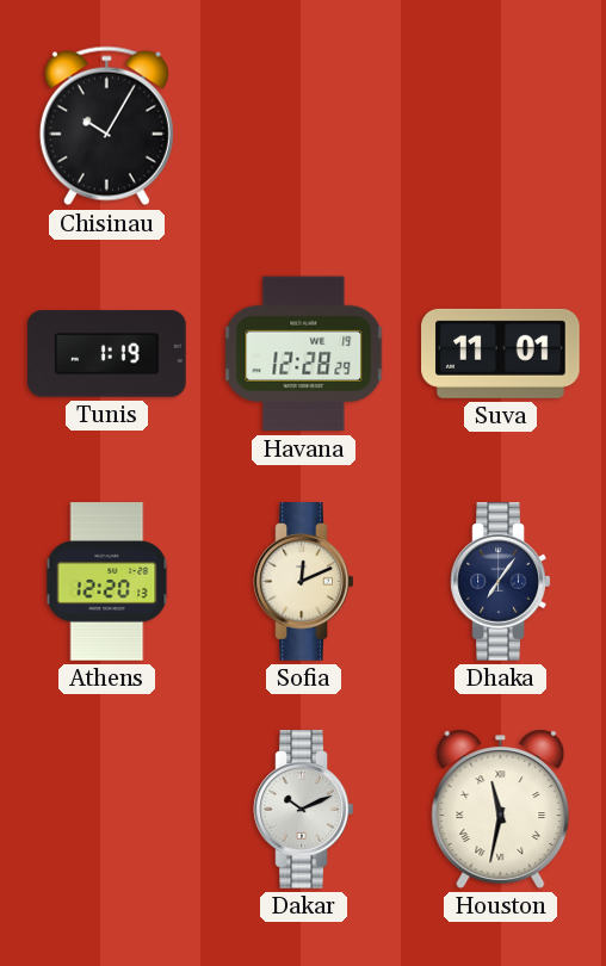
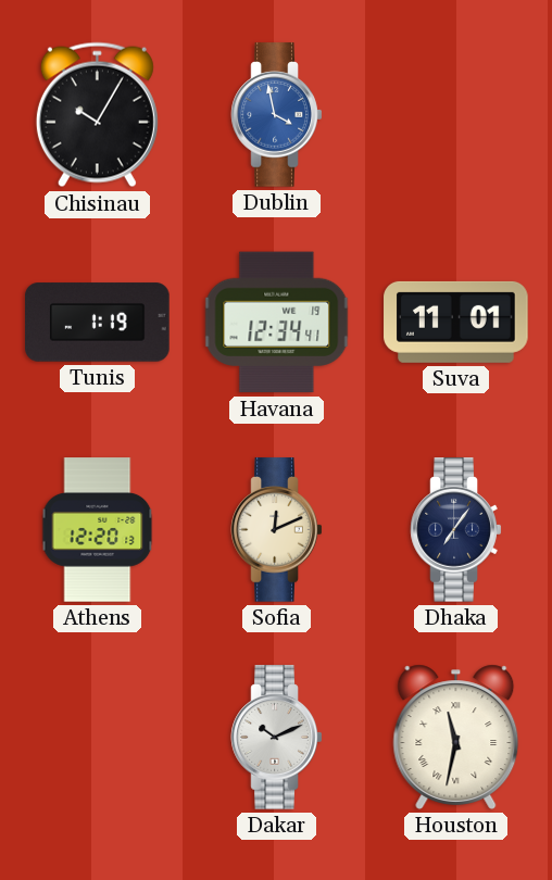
Dublin: none -> 3:58 (277, 115)
Havana: 12:28 -> 12:34 (277, 323)
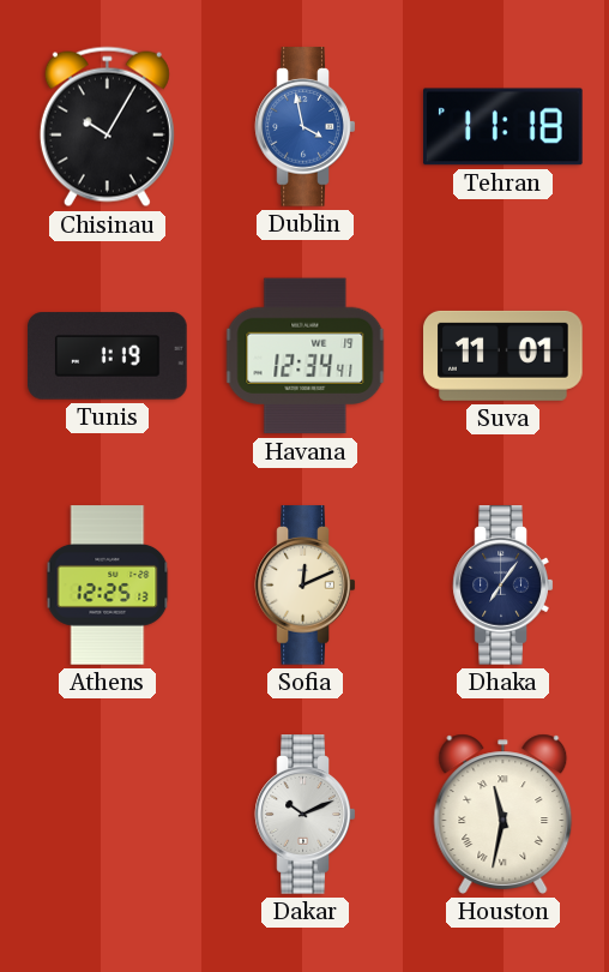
Tehran: none -> 11:18 (504, 127)
Athens: 12:20 -> 12:25 (108, 586)
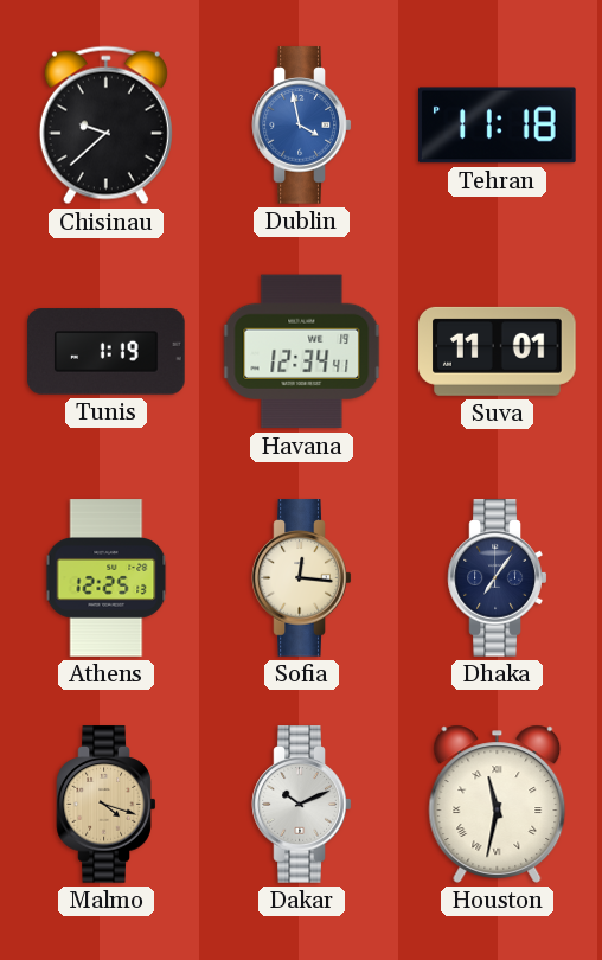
Chisinau: 10:05 -> 9:38 (105, 126)
Sofia: 12:11 -> 12:16 (302, 578)
Malmo: none -> 4:18 (107, 805)
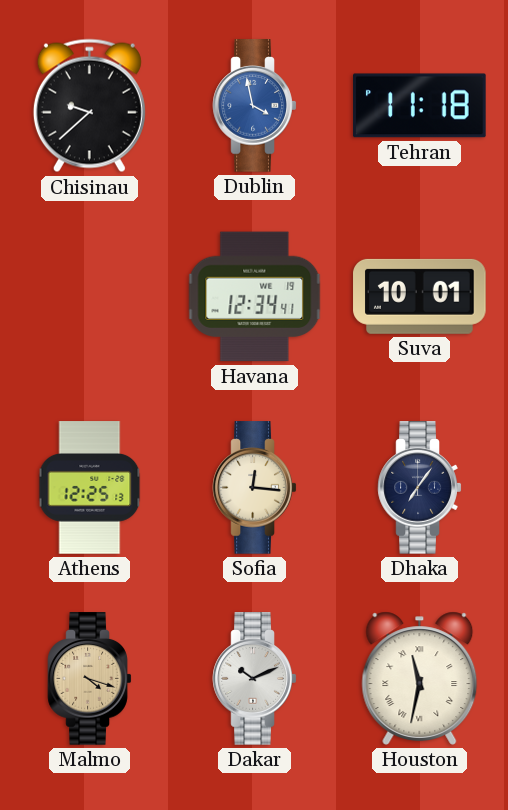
Tunis: 1:19 -> none (107, 352)
Suva: 11:01 -> 10:01 (420, 296)
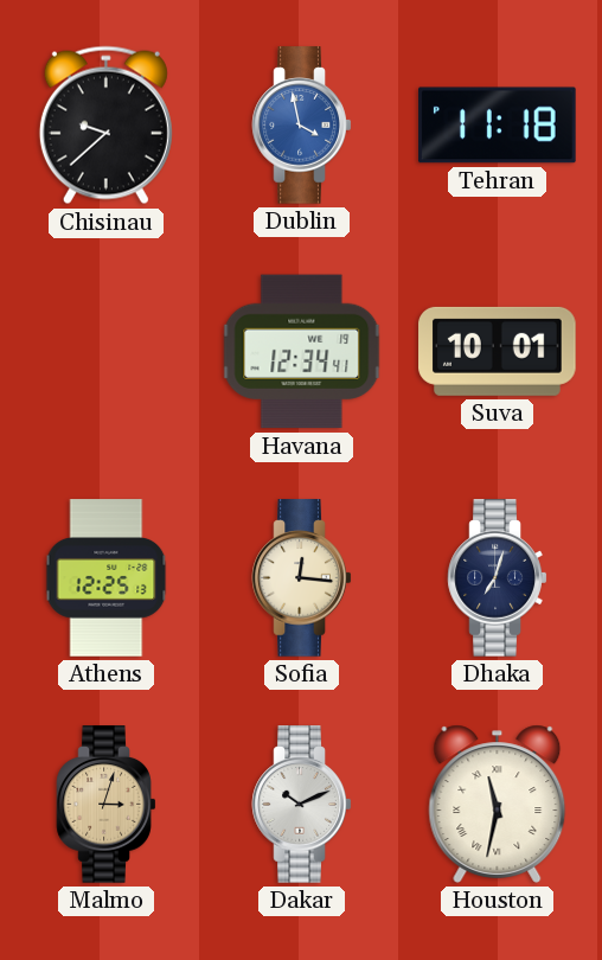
Dhaka: 7:06 -> 7:03 (498, 578)
Malmo: 4:18 -> 3:03 (107, 805)
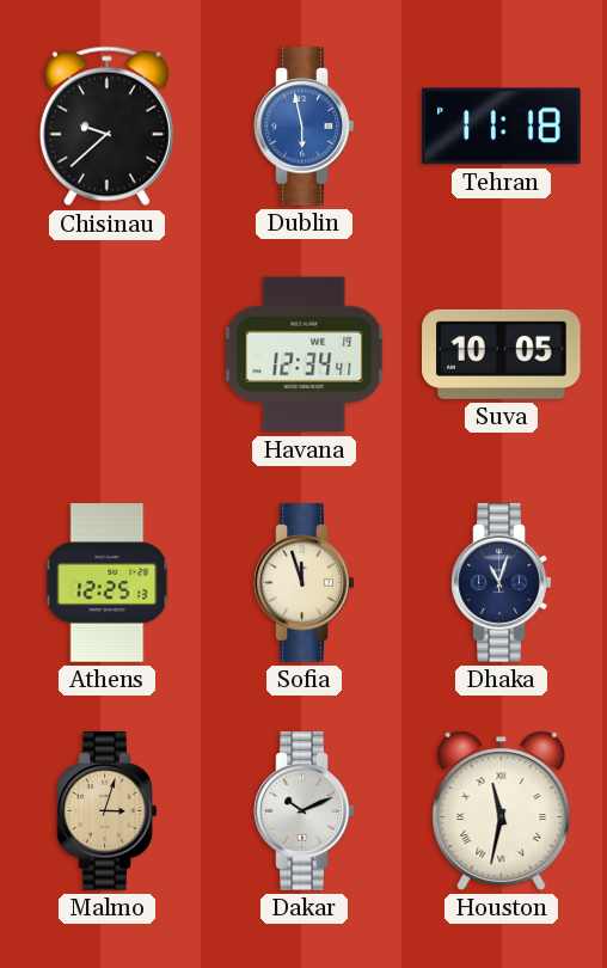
Dublin: 3:58 -> 5:58 (305, 127)
Suva: 10:01 -> 10:05 (502, 354)
Sofia: 12:16 -> 11:57 (305, 583)
Dhaka: 7:03 -> 11:03 (502, 583)
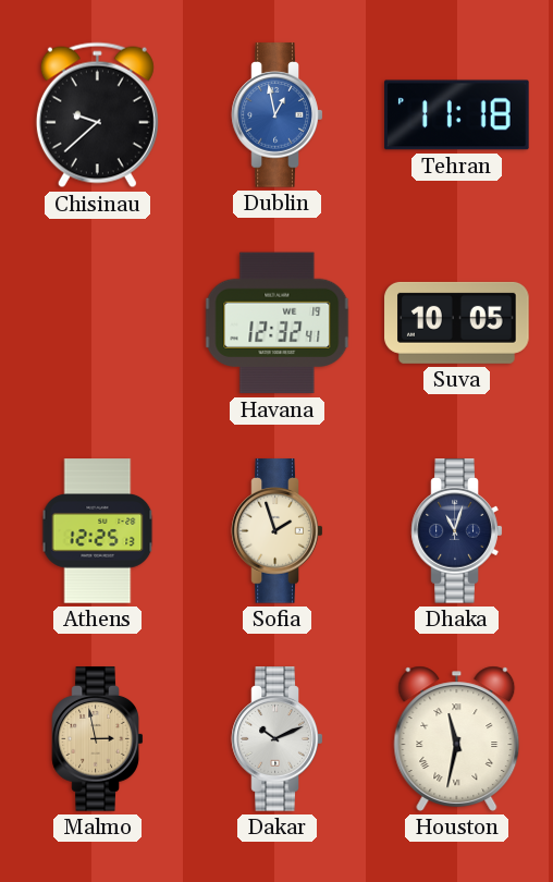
Dublin: 5:58 -> 12:58 (278, 115)
Havana: 12:34 -> 12:32 (278, 323)
Sofia: 11:57 -> 1:57 (278, 531)
Malmo: 3:03 -> 2:58 (98, 739)
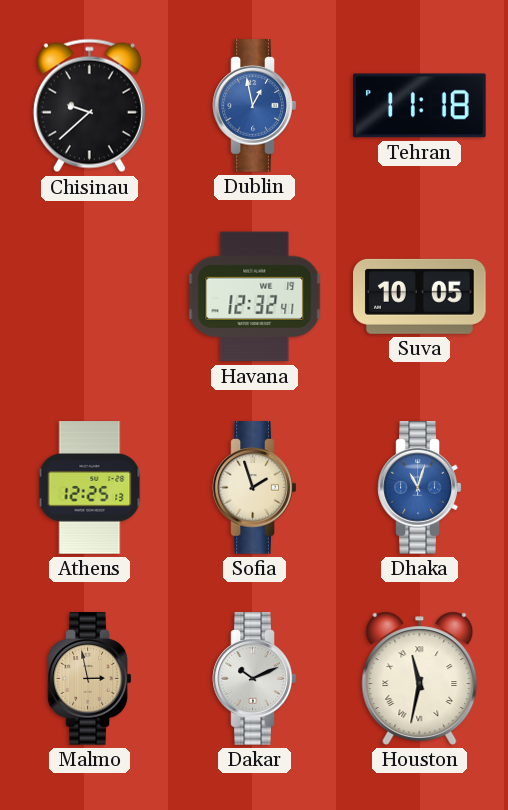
Dhaka dial: navy -> blue (420, 488)
